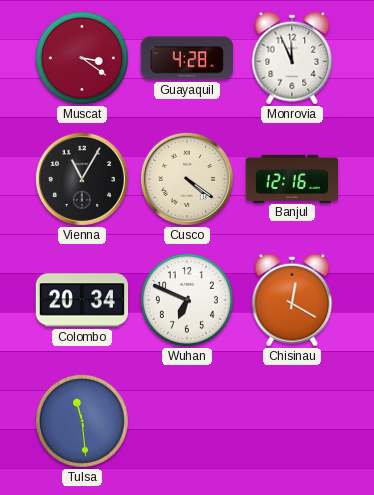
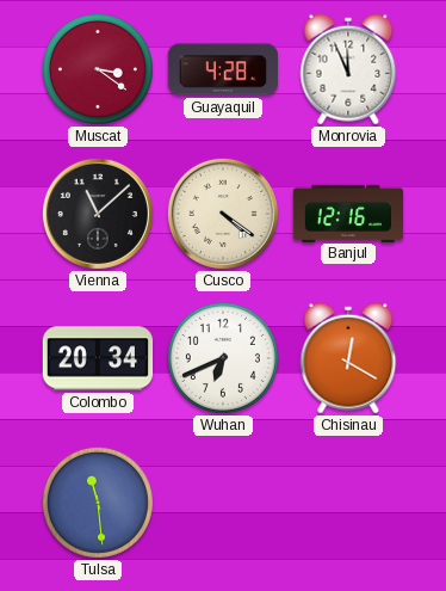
Vienna: 11:05 -> 11:08 (98, 214)
Wuhan: 6:49 -> 6:41 (223, 358)
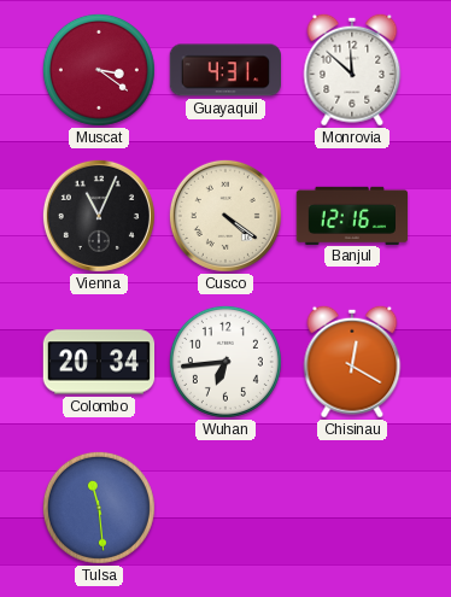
Guayaquil: 4:28 -> 4:31 (225, 70)
Monrovia: 11:56 -> 11:52 (352, 70)
Vienna: 11:08 -> 11:04 (99, 216)
Wuhan: 6:41 -> 6:44 (225, 362)
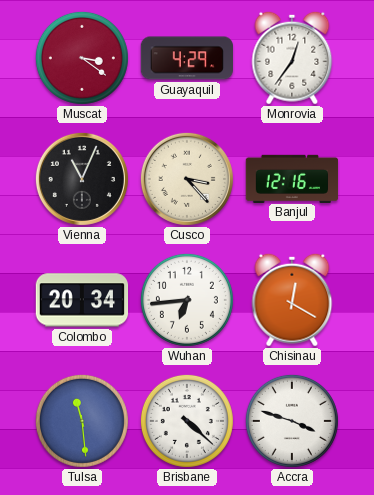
Guayaquil: 4:31 -> 4:29 (187, 58)
Monrovia: 11:52 -> 12:36 (292, 58)
Cusco: 4:21 -> 3:23 (187, 179)
Brisbane: none -> 4:22 (187, 421)
Accra: none -> 3:48 (292, 421)
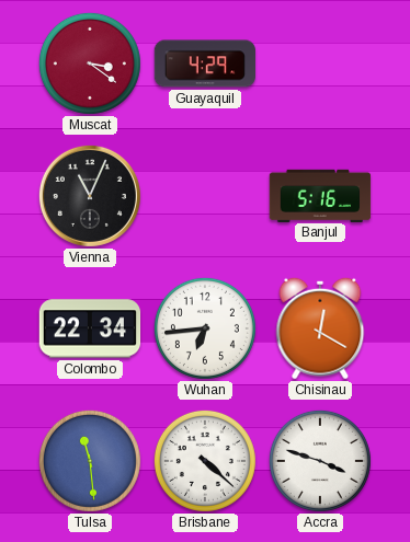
Monrovia: 12:36 -> none (292, 58)
Cusco: 3:23 -> none (187, 179)
Banjul: 12:16 -> 5:16 (320, 195)
Colombo: 20:34 -> 22:34 (90, 328)
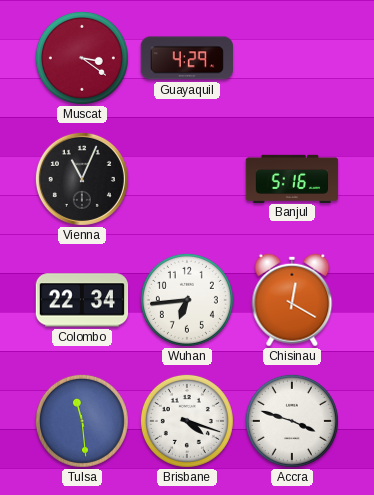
Brisbane: 4:22 -> 4:18 (187, 421)
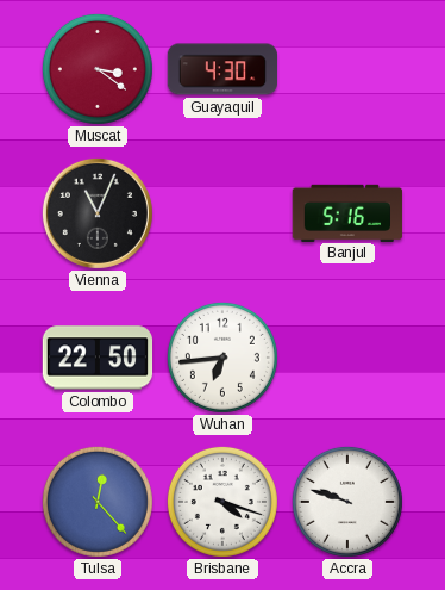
Guayaquil: 4:29 -> 4:30 (223, 69)
Colombo: 22:34 -> 22:50 (98, 358)
Chisinau: 12:20 -> none (292, 300)
Tulsa: 11:29 -> 12:23 (98, 502)
Accra: 3:48 -> 9:48 (347, 502)
